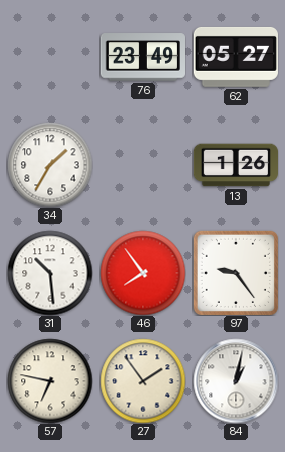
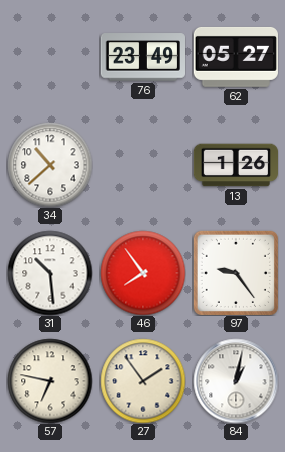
34: 1:35 -> 10:38 (50, 165)
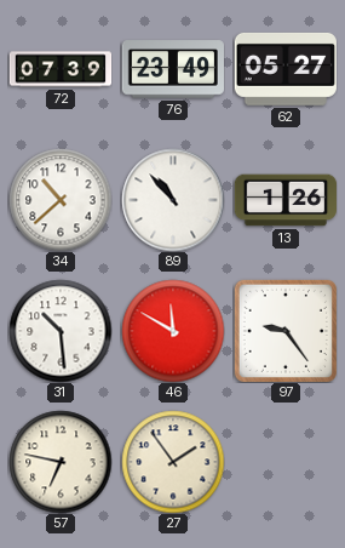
72: none -> 07:39 (61, 69)
89: none -> 10:53 (173, 200)
46: 7:54 -> 11:50 (173, 331)
84: 1:02 -> none (236, 381)
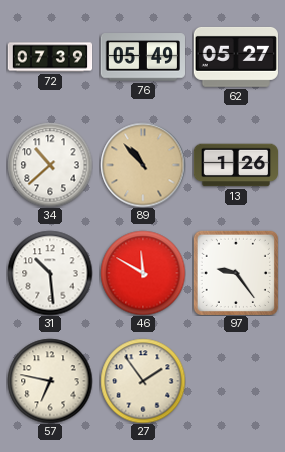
76: 23:49 -> 05:49 (142, 57)
89 dial: white -> champagne (143, 165)
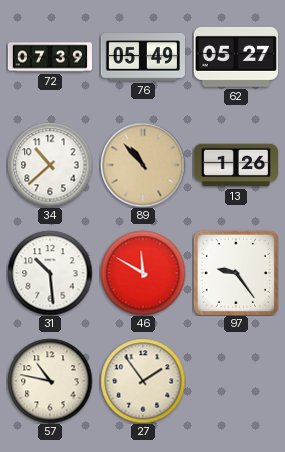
57: 6:47 -> 10:47 (50, 381)
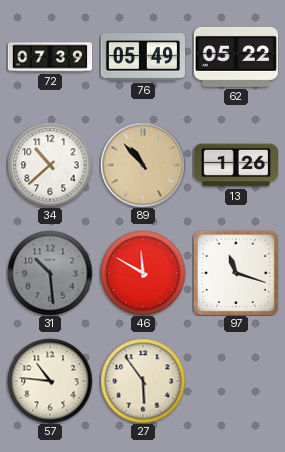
62: 05:27 -> 05:22 (236, 57)
31 dial: white -> grey (50, 273)
97: 9:24 -> 11:18 (236, 273)
57: 10:47 -> 10:46 (50, 381)
27: 1:54 -> 5:54 (143, 381)
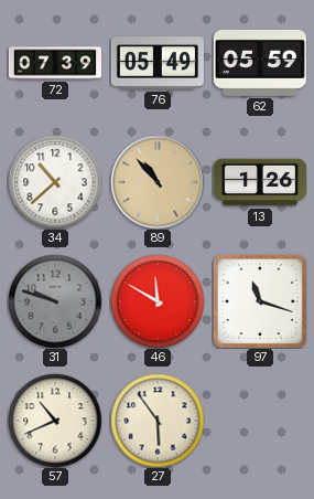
62: 05:22 -> 05:59 (260, 63)
31: 10:29 -> 9:48 (55, 301)
57: 10:46 -> 10:41 (55, 421)
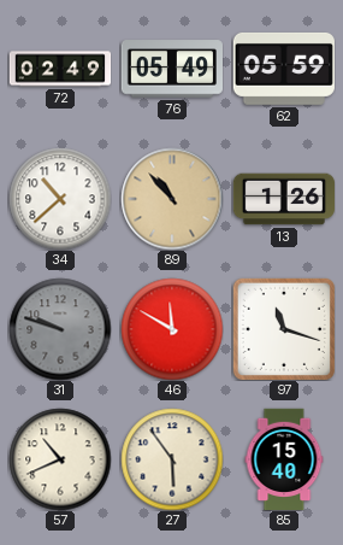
72: 07:39 -> 02:49 (60, 69)
85: none -> 15:40 (284, 458)
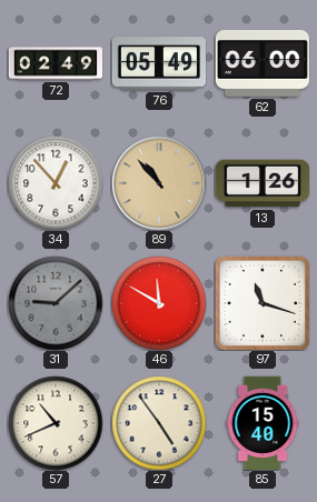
62: 05:59 -> 06:00 (262, 63)
34: 10:38 -> 12:53 (56, 183)
31: 9:48 -> 9:08 (56, 303)
27: 5:54 -> 4:54 (159, 423)
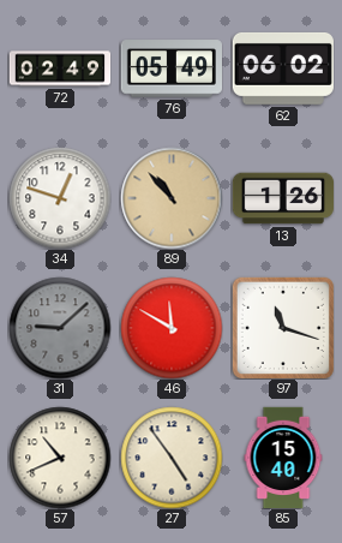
62: 06:00 -> 06:02 (283, 68)
34: 12:53 -> 12:48 (60, 198)
